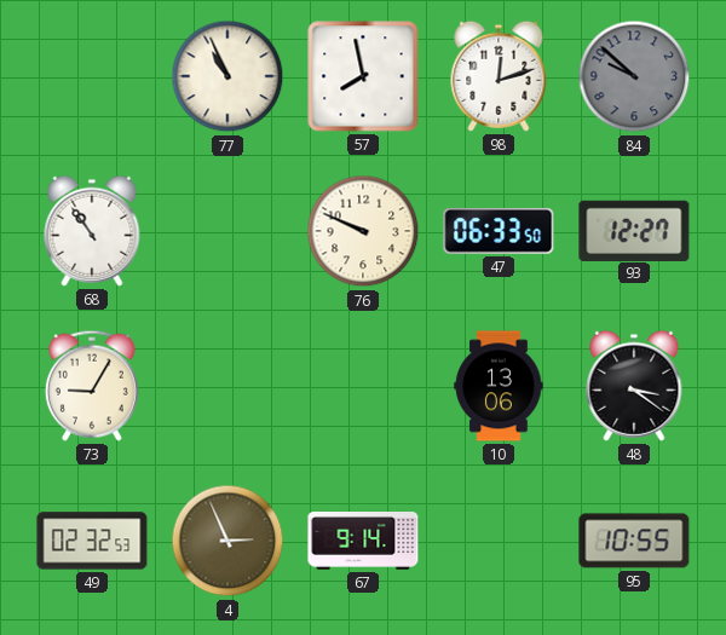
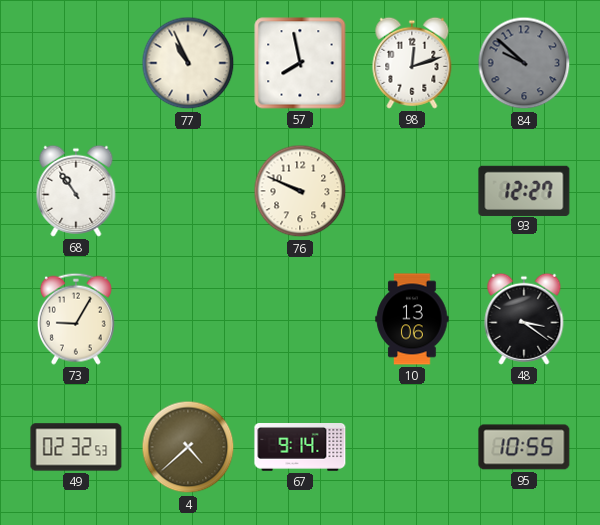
47: 06:33 -> none (499, 232)
4: 2:56 -> 4:38 (188, 447)
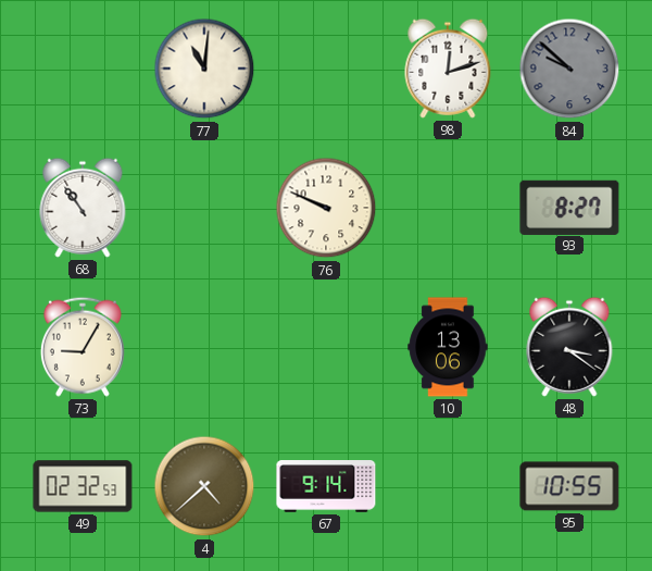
77: 10:56 -> 11:01 (204, 69)
57: 7:58 -> none (300, 63)
93: 12:27 -> 8:27 (569, 207)
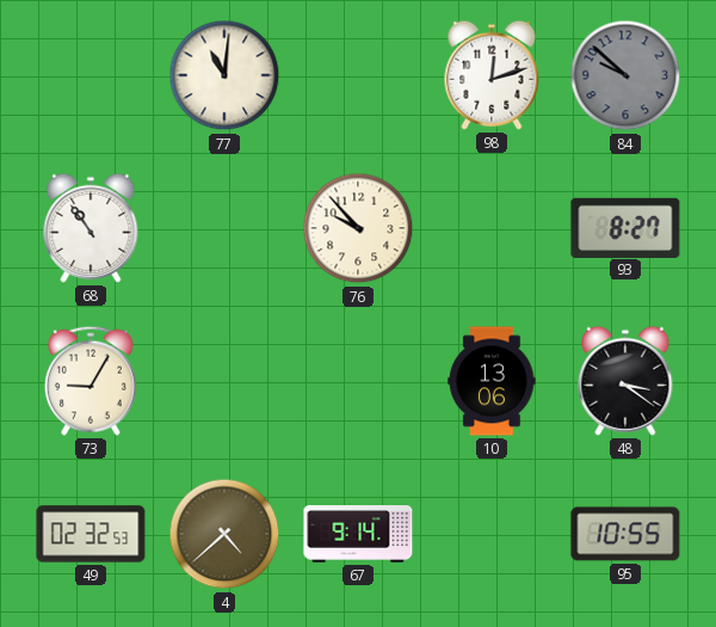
76: 9:49 -> 9:53 (358, 228)
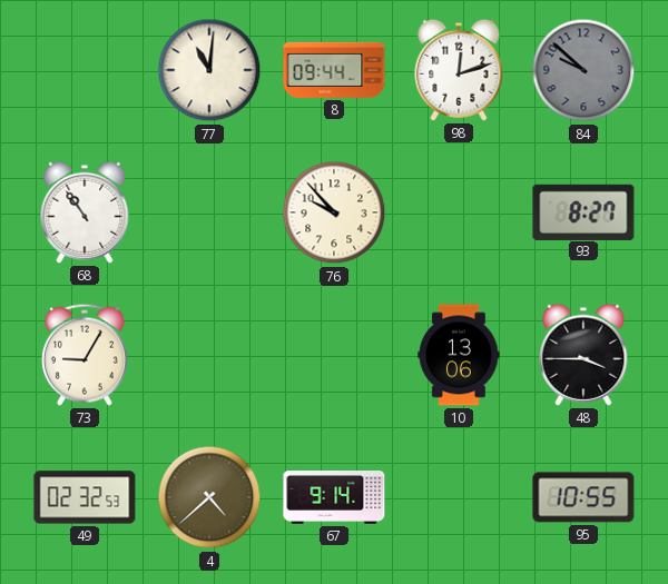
8: none -> 09:44 (334, 70)
48: 3:21 -> 3:45 (583, 355)
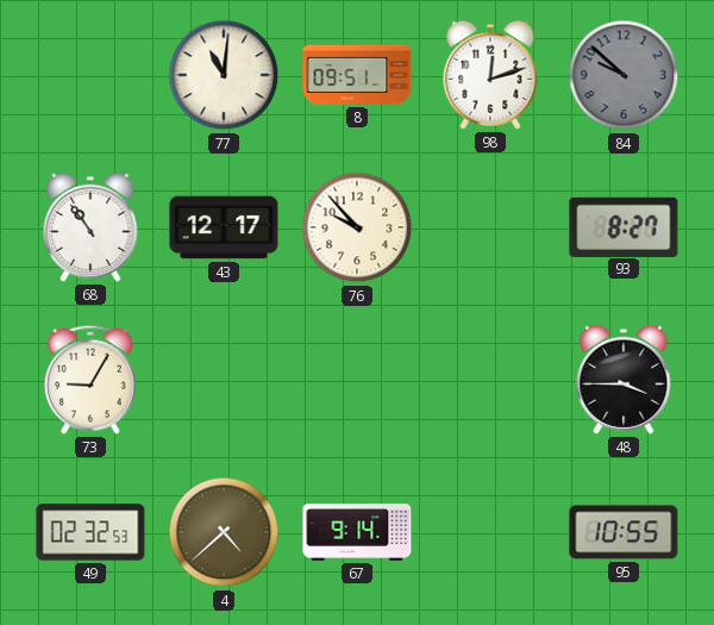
8: 09:44 -> 09:51 (357, 75)
43: none -> 12:17 (224, 227)
10: 13:06 -> none (459, 355)
